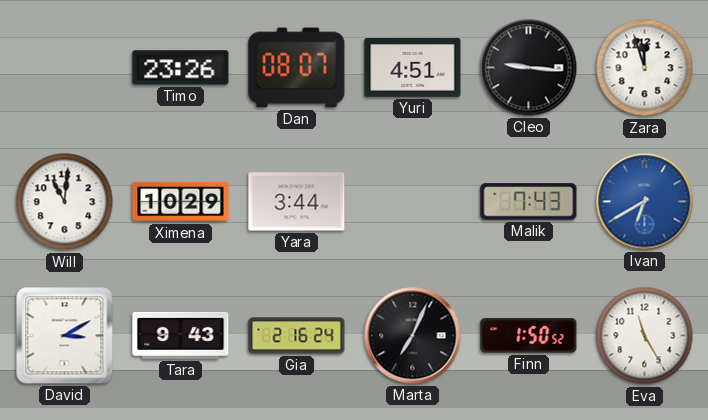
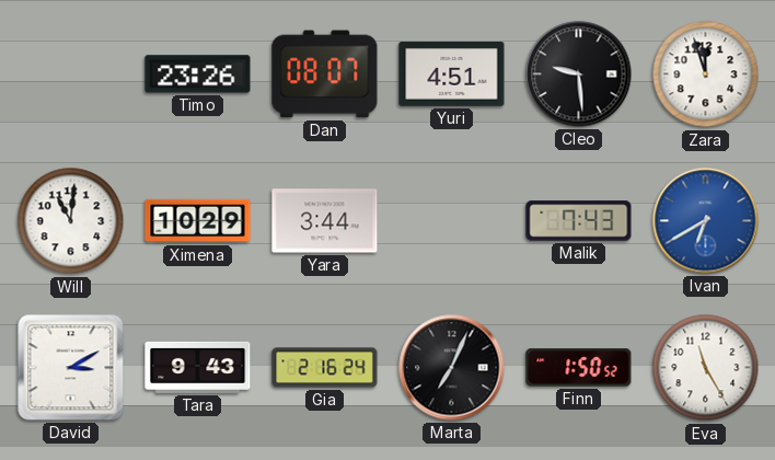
Cleo: 9:16 -> 9:29 (579, 74)
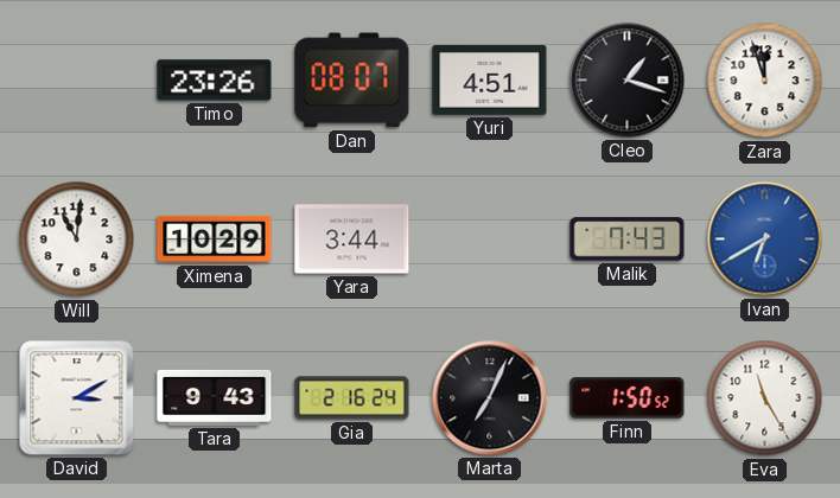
Cleo: 9:29 -> 1:18 (628, 81)
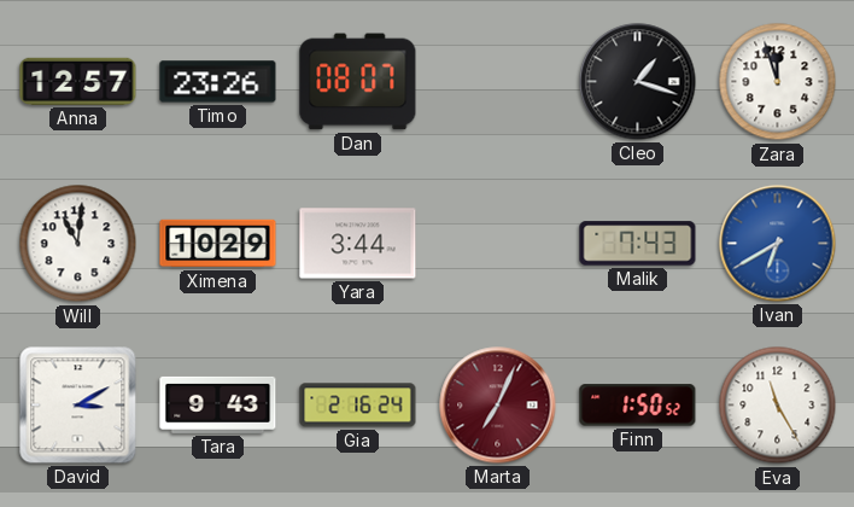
Anna: none -> 12:57 (78, 81)
Yuri: 4:51 -> none (490, 81)
Marta dial: black -> burgundy (498, 406)
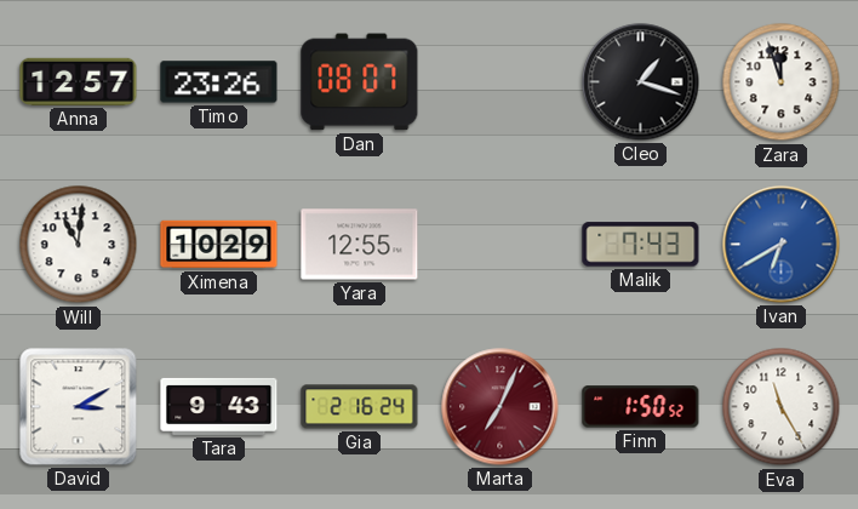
Yara: 3:44 -> 12:55 (360, 245)
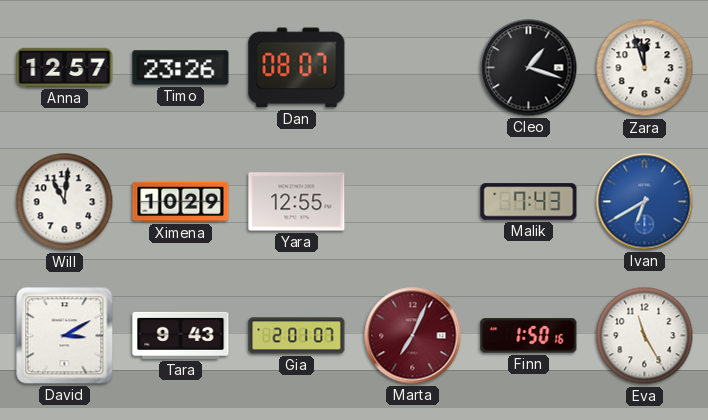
Gia: 2:16 -> 2:01 (297, 336)
Finn: 1:50:52 -> 1:50:16 (529, 336)
